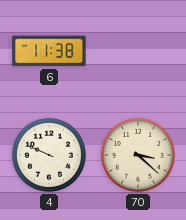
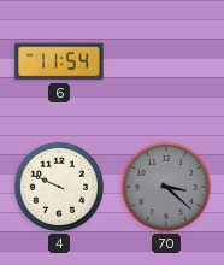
6: 11:38 -> 11:54 (59, 61)
70 dial: cream -> grey (166, 187)
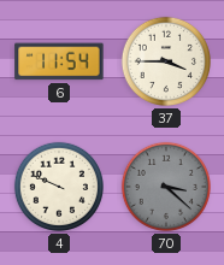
37: none -> 3:45 (166, 61)
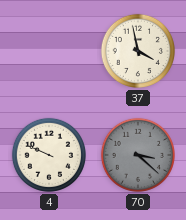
6: 11:54 -> none (59, 61)
37: 3:45 -> 3:58 (138, 51)
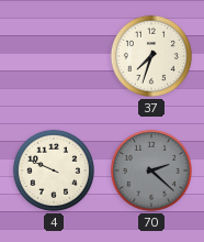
37: 3:58 -> 7:33 (151, 56)
70: 3:22 -> 2:22 (151, 170)
